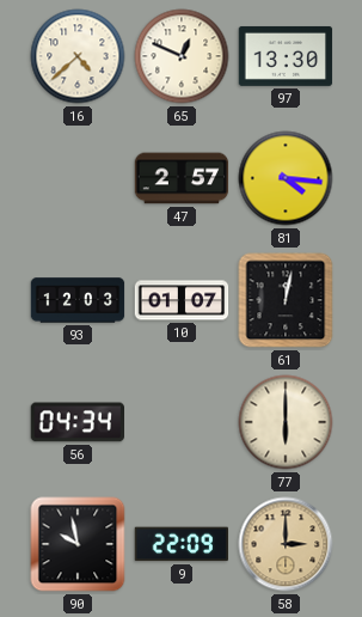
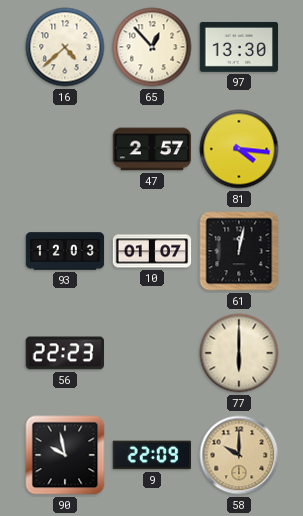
65: 12:49 -> 12:53 (152, 47)
56: 04:34 -> 22:23 (64, 353)
58: 3:00 -> 10:00 (239, 455)
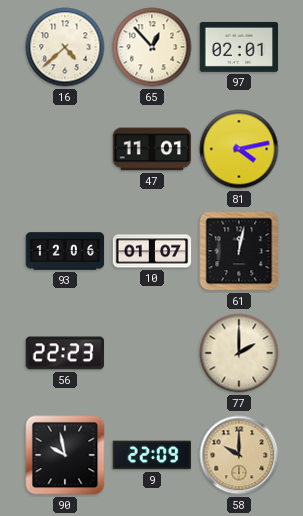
97: 13:30 -> 02:01 (239, 47)
47: 2:57 -> 11:01 (152, 149)
81: 4:16 -> 4:13 (239, 149)
93: 12:03 -> 12:06 (65, 251)
77: 6:00 -> 2:00 (239, 353)
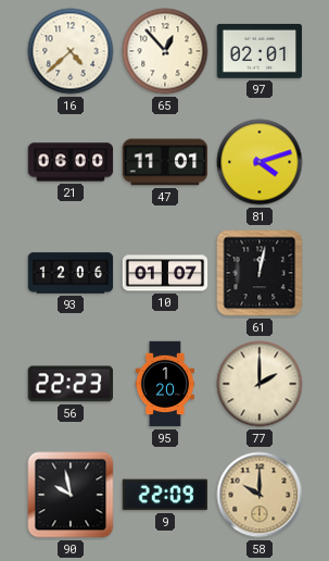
21: none -> 06:00 (71, 162)
81: 4:13 -> 4:12 (260, 162)
95: none -> 1:20 (164, 384)
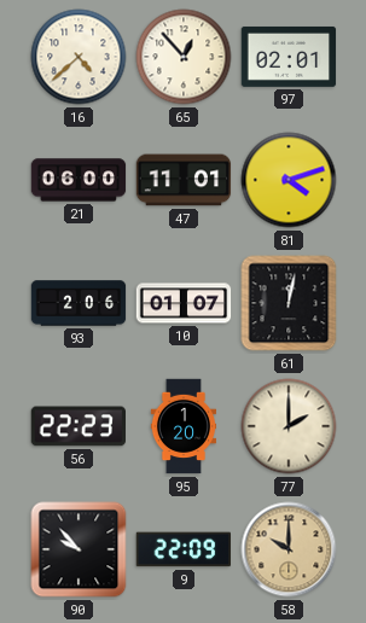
93: 12:06 -> 2:06 (79, 303)
90: 9:58 -> 9:53 (79, 549)
